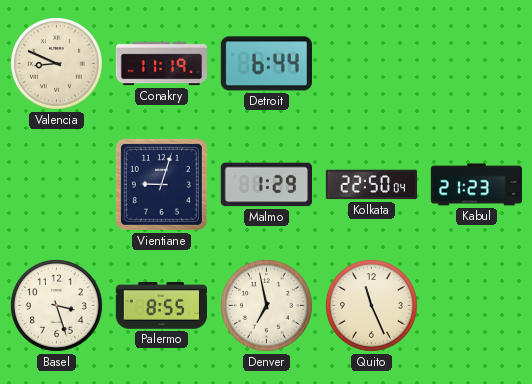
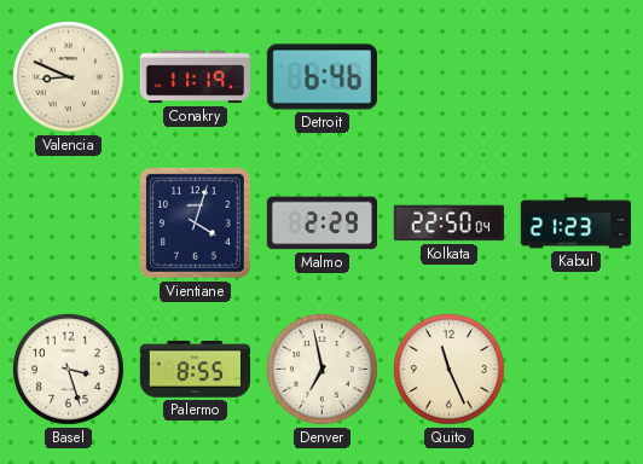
Detroit: 6:44 -> 6:46 (321, 77)
Vientiane: 9:03 -> 4:03 (195, 222)
Malmo: 1:29 -> 2:29 (321, 224)
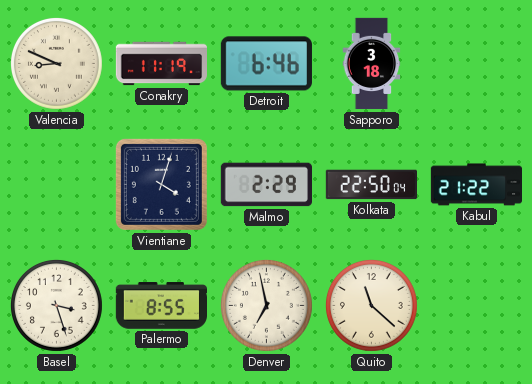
Sapporo: none -> 3:18 (372, 64)
Kabul: 21:23 -> 21:22 (476, 185)
Quito: 11:26 -> 11:22 (371, 305)
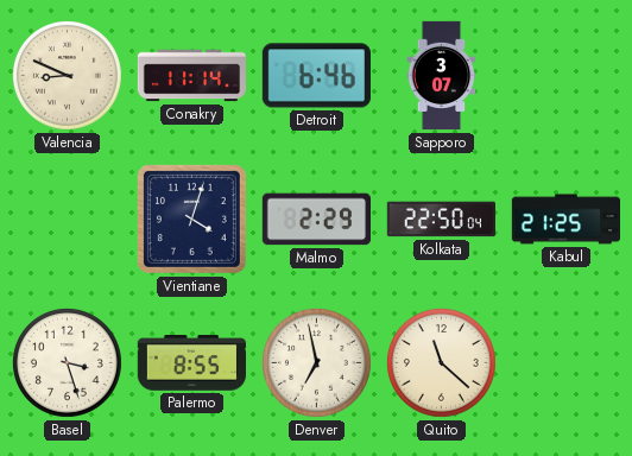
Conakry: 11:19 -> 11:14 (192, 76)
Sapporo: 3:18 -> 3:07 (442, 76)
Kabul: 21:22 -> 21:25 (565, 220)
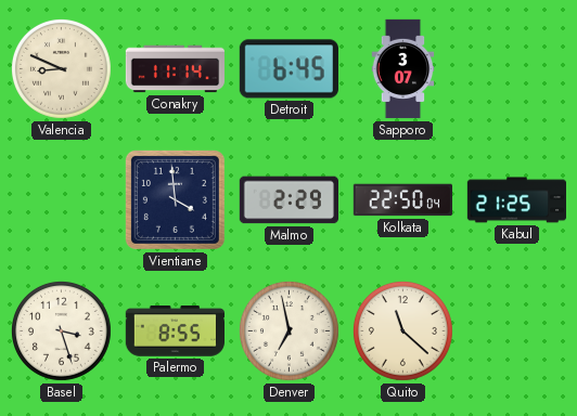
Detroit: 6:46 -> 6:45 (288, 69)
Vientiane: 4:03 -> 3:59 (175, 199)
